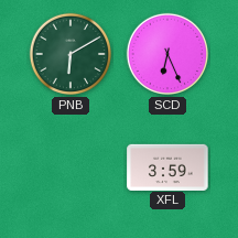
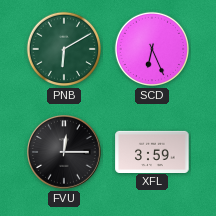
FVU: none -> 12:15 (65, 153)
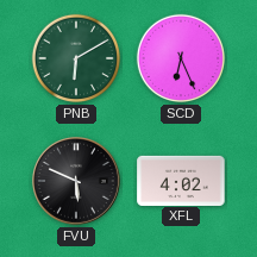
FVU: 12:15 -> 5:49 (77, 182)
XFL: 3:59 -> 4:02 (181, 180)
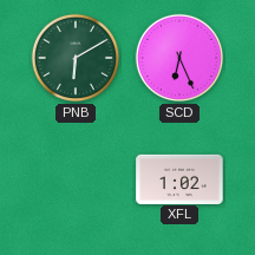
FVU: 5:49 -> none (77, 182)
XFL: 4:02 -> 1:02 (179, 178)
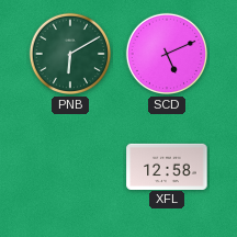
SCD: 6:26 -> 5:11 (167, 54)
XFL: 1:02 -> 12:58 (167, 166)
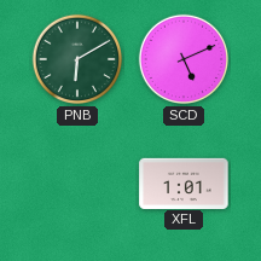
XFL: 12:58 -> 1:01 (184, 182)
